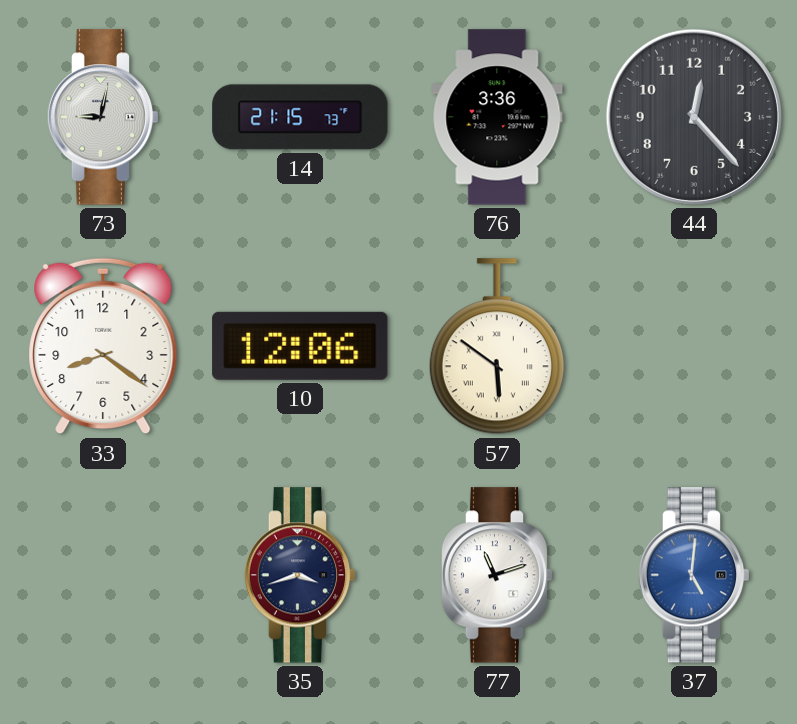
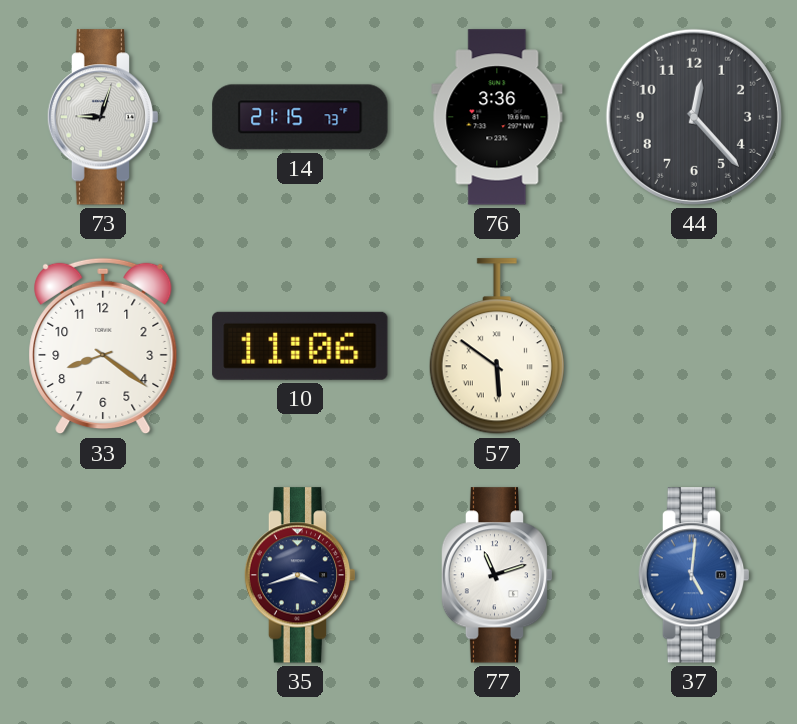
73: 9:02 -> 9:03 (103, 117)
10: 12:06 -> 11:06 (300, 346)
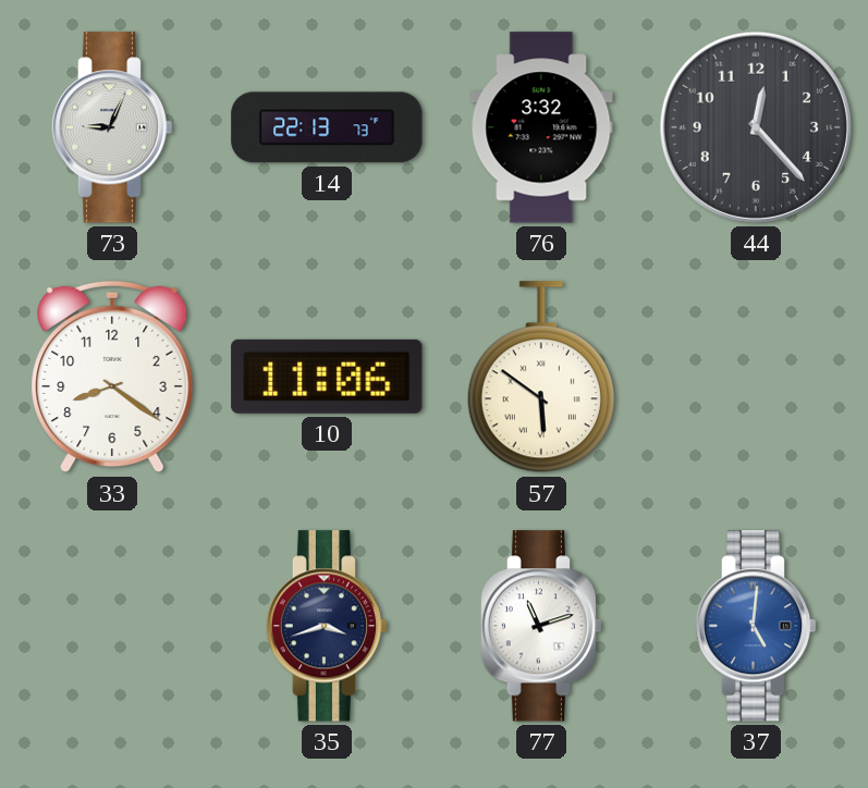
73: 9:03 -> 9:04 (112, 127)
14: 21:15 -> 22:13 (327, 127)
76: 3:36 -> 3:32 (541, 127)
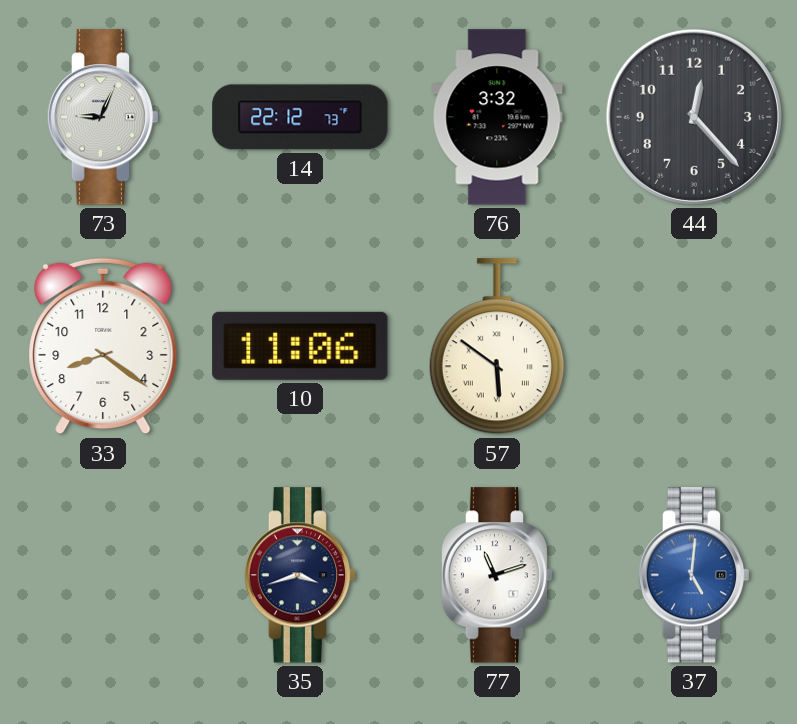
14: 22:13 -> 22:12 (300, 117)
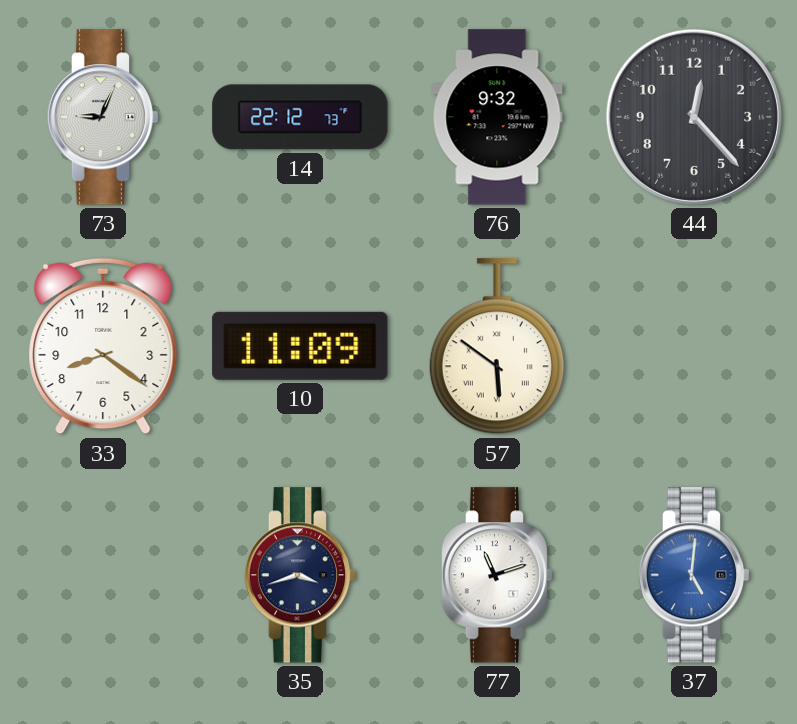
76: 3:32 -> 9:32 (497, 117)
10: 11:06 -> 11:09 (300, 346)
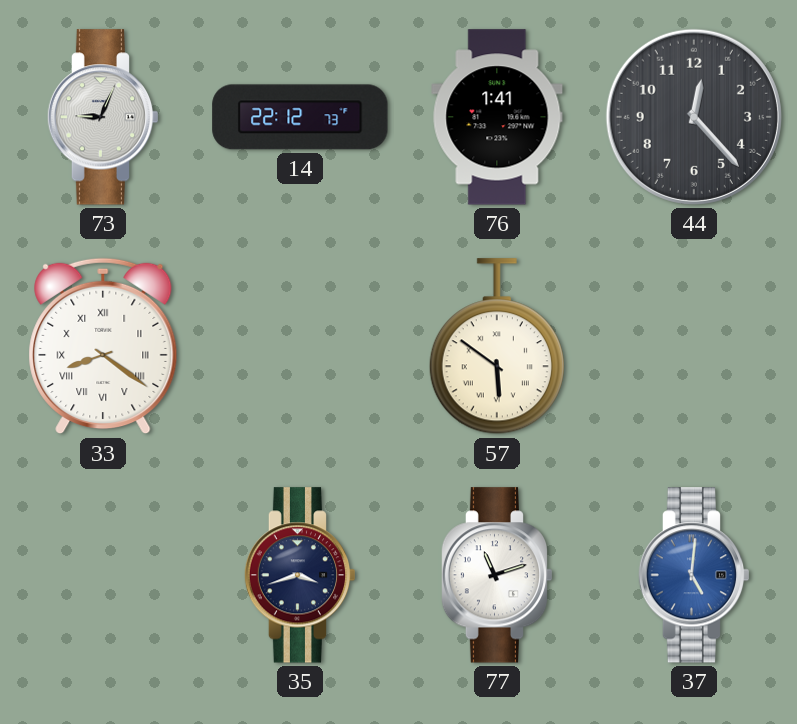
76: 9:32 -> 1:41 (497, 117)
33 numerals: Arabic -> Roman (103, 346)
10: 11:09 -> none (300, 346)
